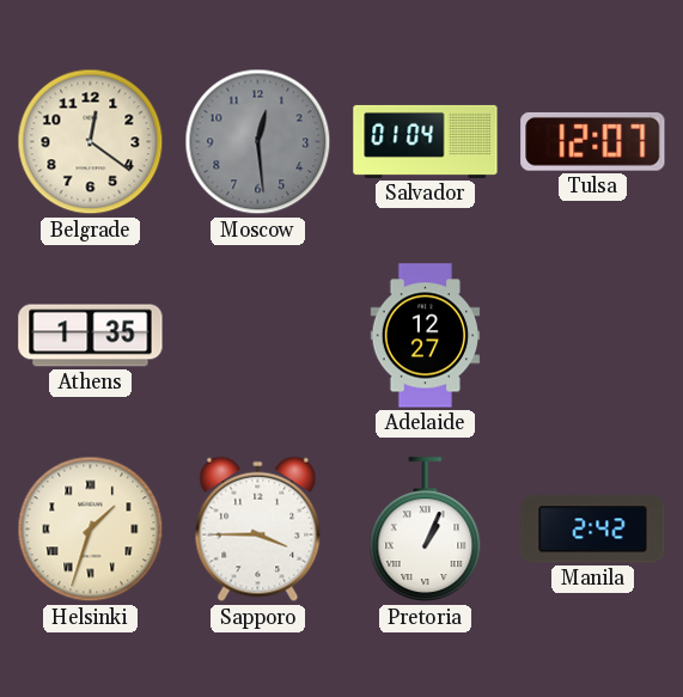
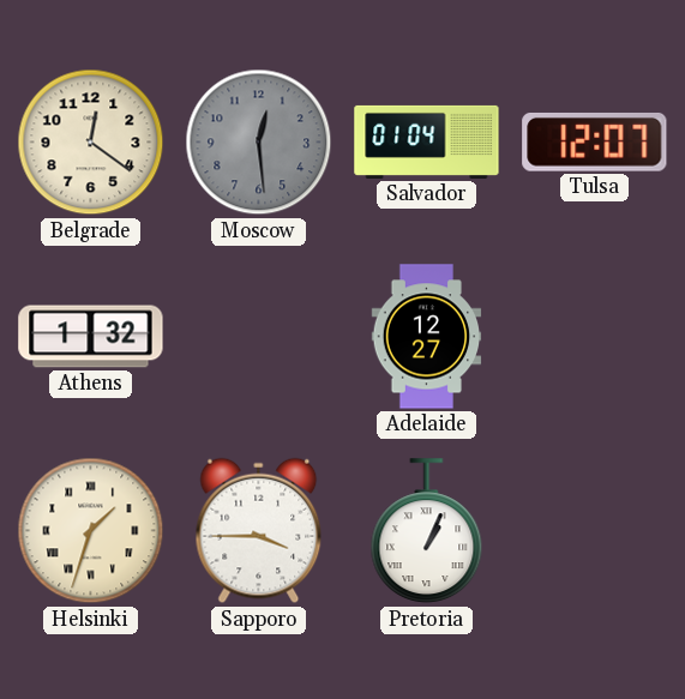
Athens: 1:35 -> 1:32 (91, 337)
Manila: 2:42 -> none (593, 530)
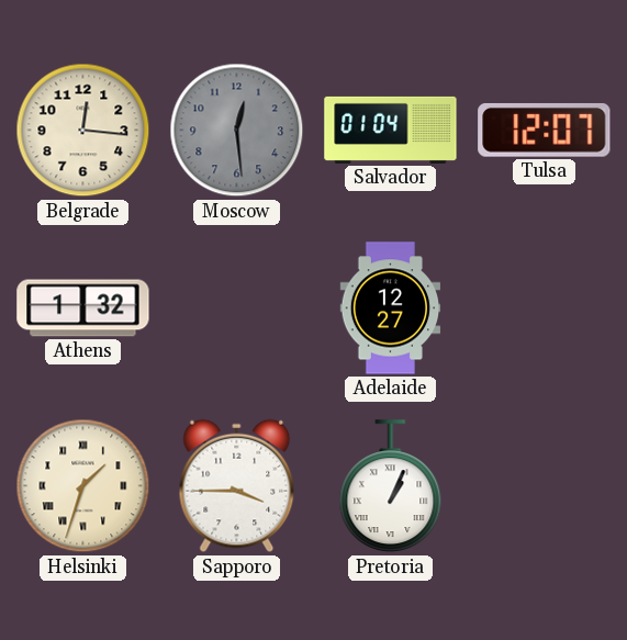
Belgrade: 12:21 -> 12:16 (83, 131)
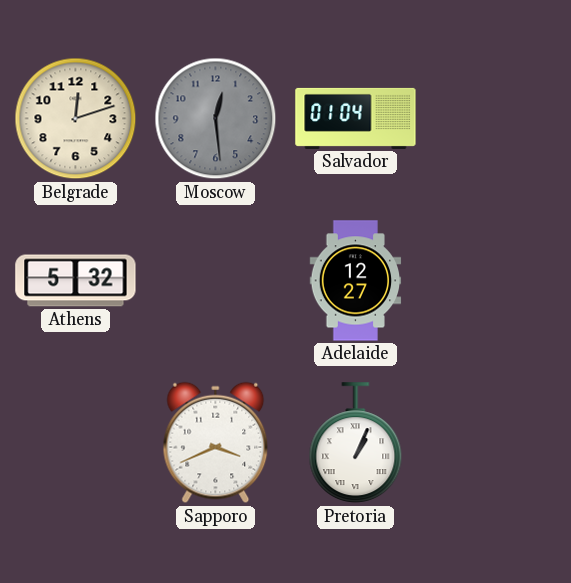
Belgrade: 12:16 -> 12:12 (76, 119)
Tulsa: 12:07 -> none (545, 130)
Athens: 1:32 -> 5:32 (76, 281)
Helsinki: 1:33 -> none (83, 486)
Sapporo: 3:45 -> 3:41 (216, 443)
